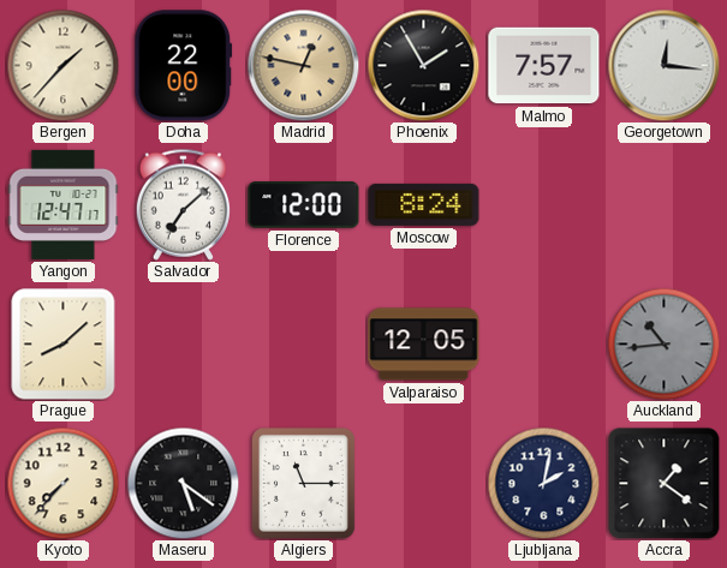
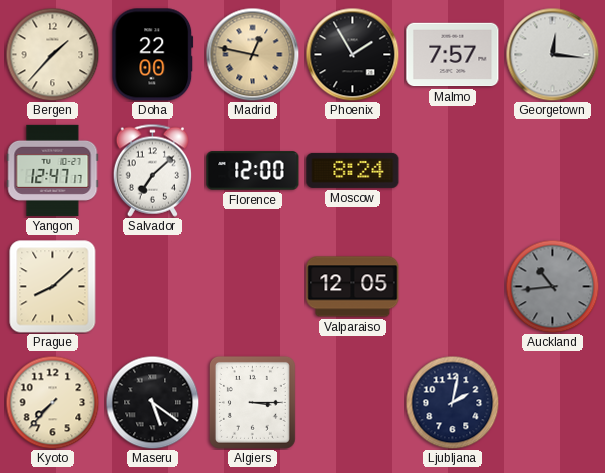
Algiers: 11:15 -> 3:15 (252, 402)
Accra: 1:21 -> none (665, 484)
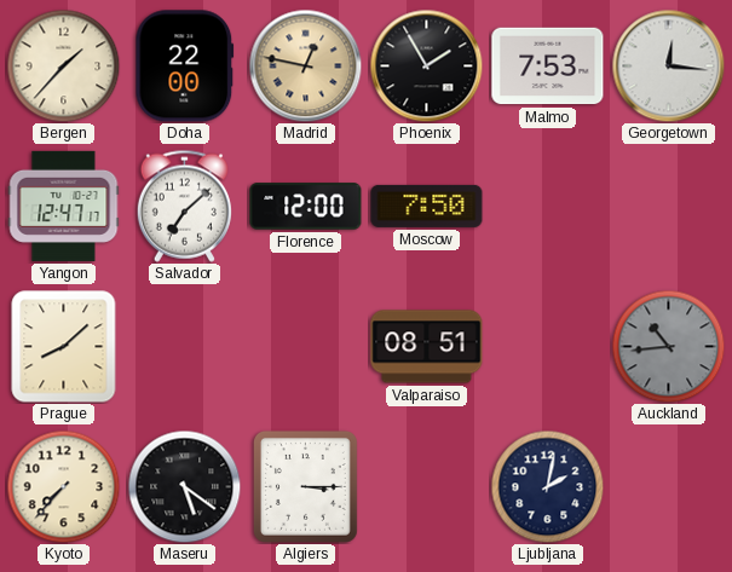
Malmo: 7:57 -> 7:53 (548, 67)
Moscow: 8:24 -> 7:50 (427, 206)
Valparaiso: 12:05 -> 08:51 (427, 347)
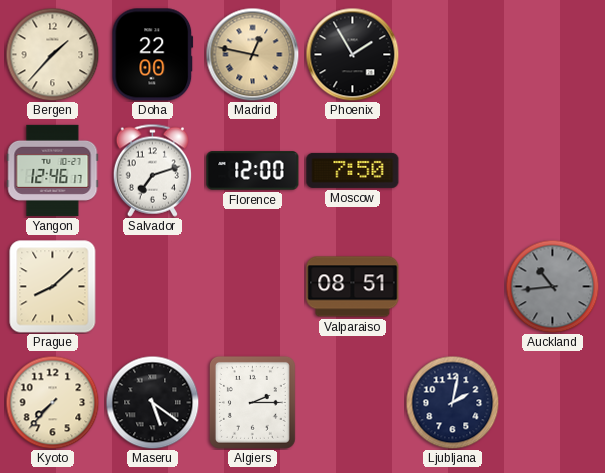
Malmo: 7:53 -> none (548, 67)
Georgetown: 12:16 -> none (668, 65)
Yangon: 12:47 -> 12:46 (53, 170)
Salvador: 7:08 -> 7:12 (152, 170)
Algiers: 3:15 -> 2:15 (252, 402)
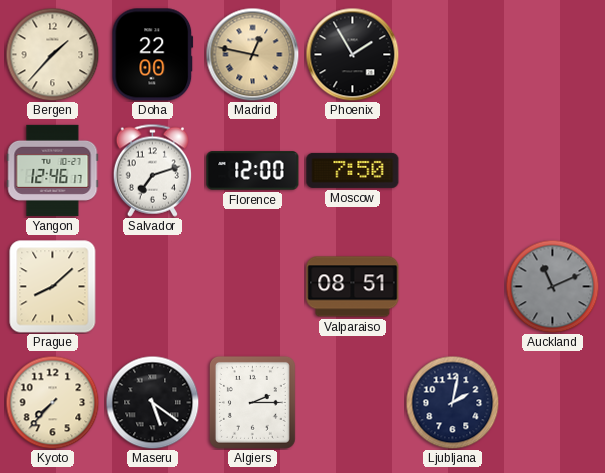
Auckland: 10:44 -> 11:11 (552, 286)
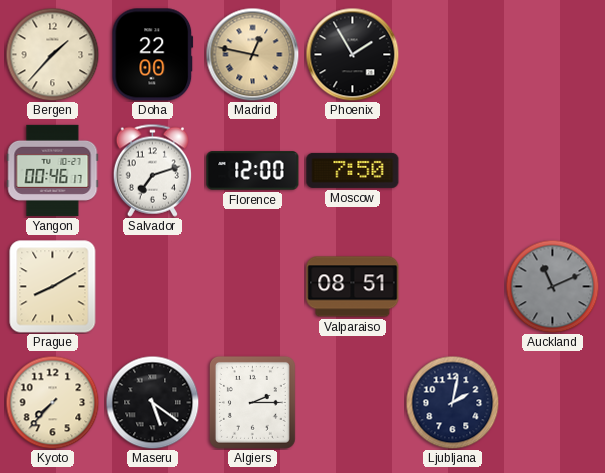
Yangon: 12:46 -> 00:46 (53, 170)
Prague: 8:08 -> 8:10 (53, 287)
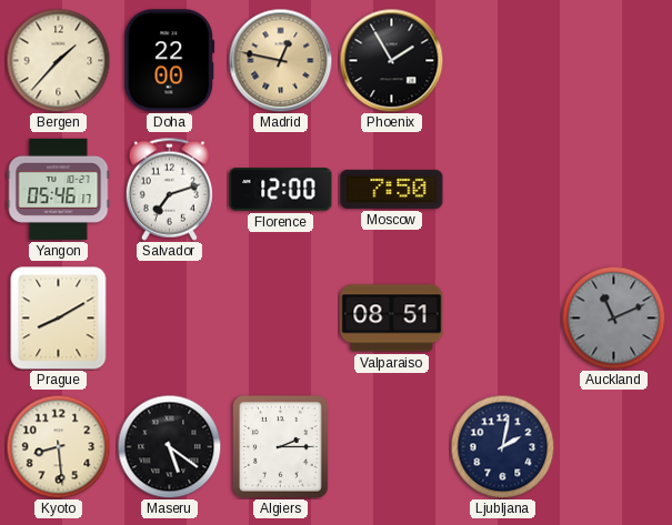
Yangon: 00:46 -> 05:46 (59, 189)
Kyoto: 7:37 -> 8:29 (58, 446)
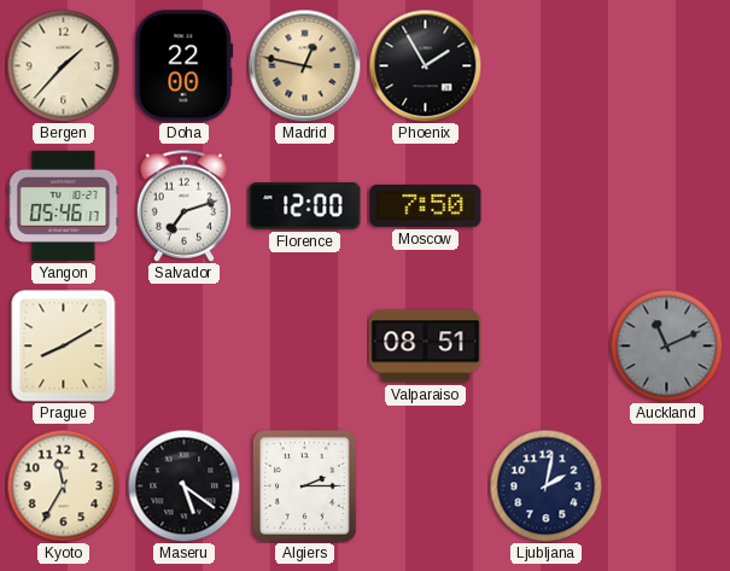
Kyoto: 8:29 -> 11:35 (63, 485)
